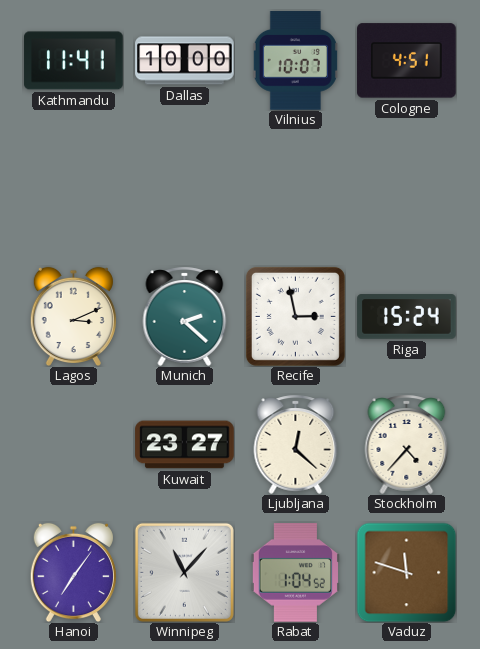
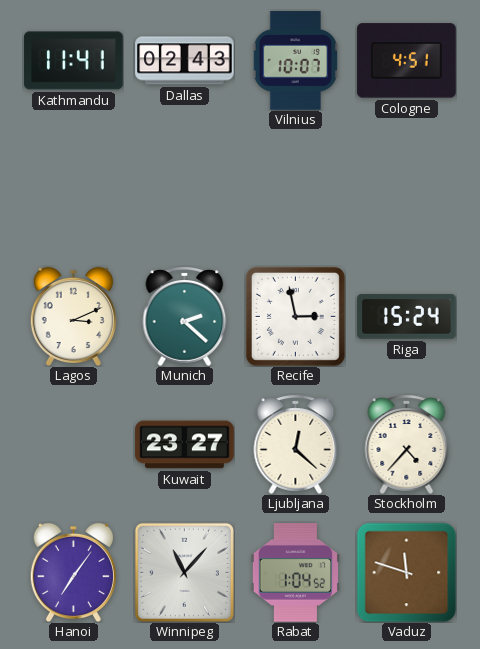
Dallas: 10:00 -> 02:43 (185, 61)
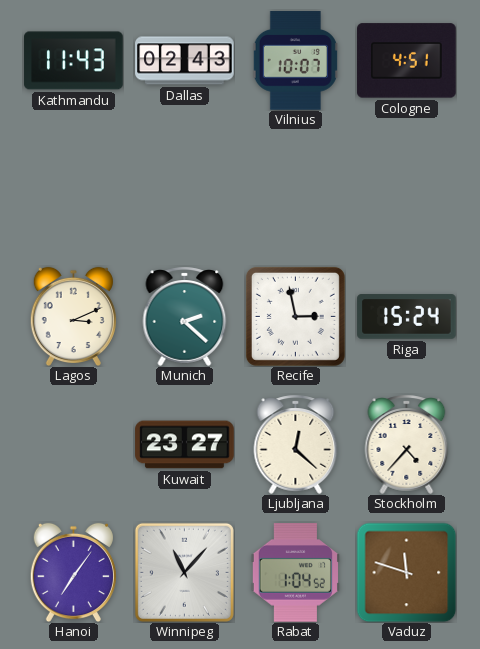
Kathmandu: 11:41 -> 11:43 (74, 61)
